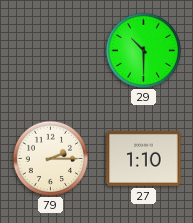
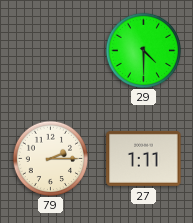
29: 10:30 -> 4:30 (143, 50)
27: 1:10 -> 1:11 (144, 158)
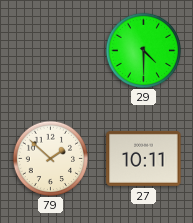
79: 2:15 -> 1:52 (50, 158)
27: 1:11 -> 10:11 (144, 158)
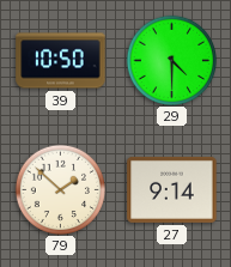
39: none -> 10:50 (61, 61)
27: 10:11 -> 9:14 (172, 189)
